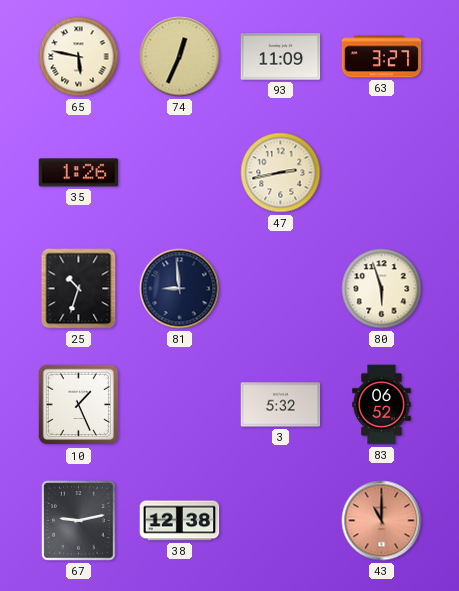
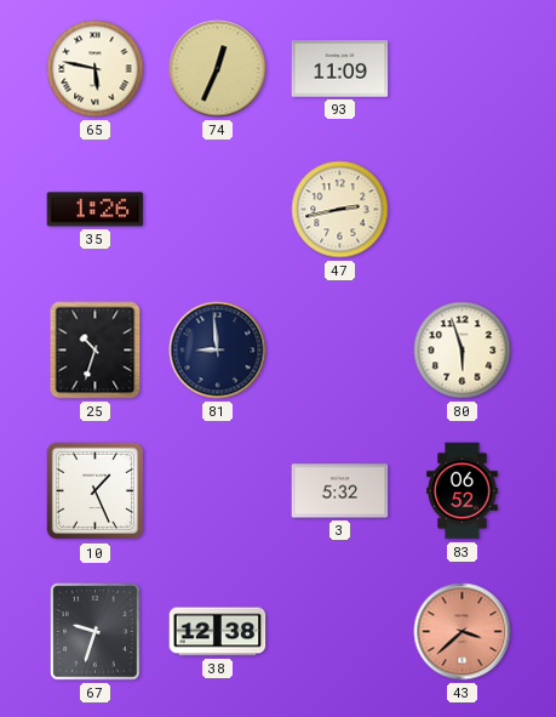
63: 3:27 -> none (382, 57)
67: 9:13 -> 9:33 (96, 632)
43: 11:00 -> 3:38 (463, 632)
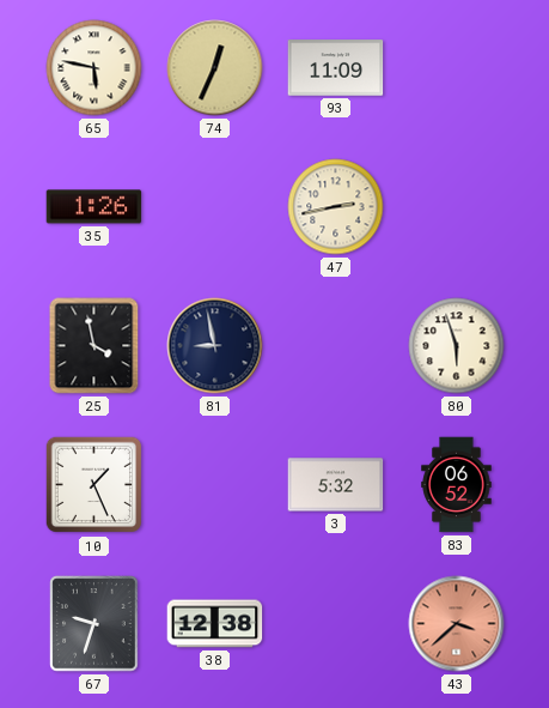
25: 10:33 -> 3:58 (94, 346)
81: 8:59 -> 8:58 (215, 346)
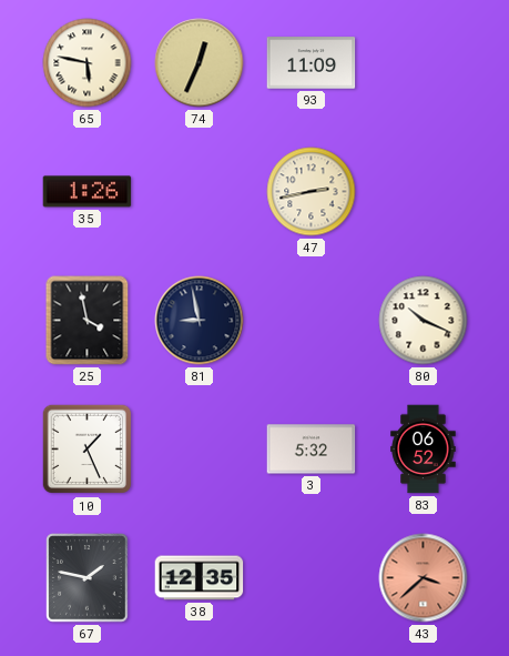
80: 5:57 -> 10:19 (424, 321)
67: 9:33 -> 1:47 (88, 578)
38: 12:38 -> 12:35 (200, 578)
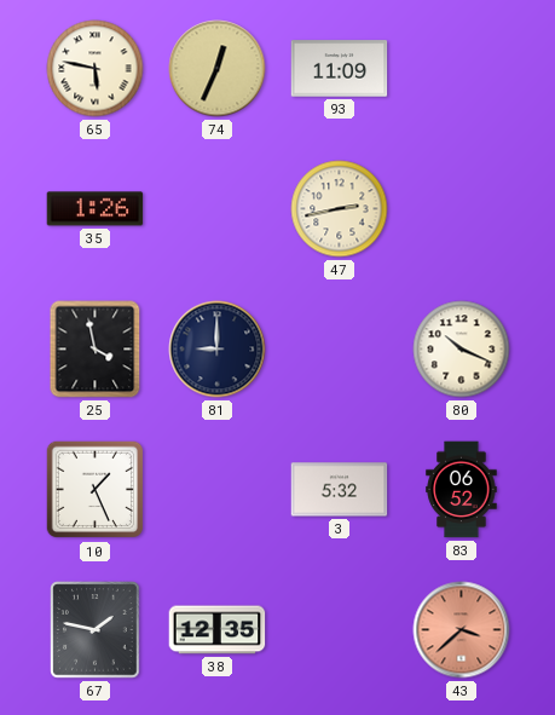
81: 8:58 -> 9:00 (218, 350)
